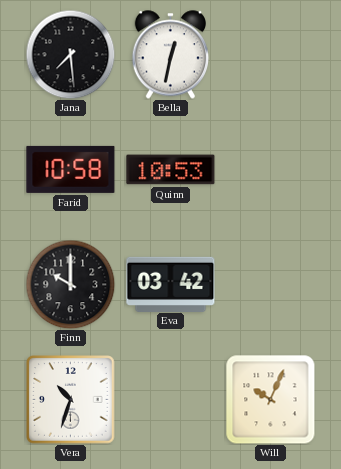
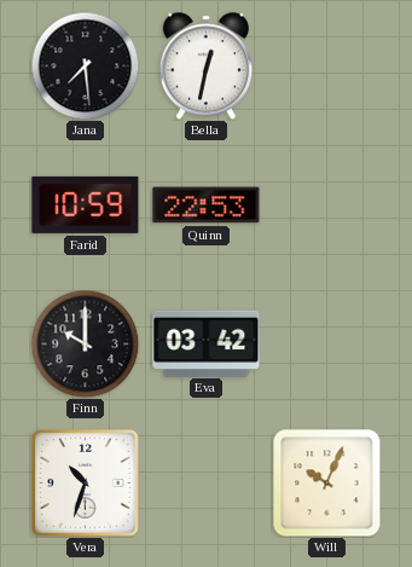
Farid: 10:58 -> 10:59 (86, 204)
Quinn: 10:53 -> 22:53 (207, 206)
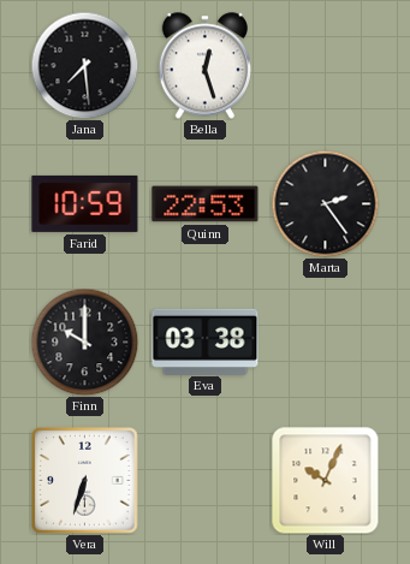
Bella: 12:32 -> 12:27 (204, 66)
Marta: none -> 2:24 (325, 203)
Eva: 03:42 -> 03:38 (206, 342)
Vera: 10:33 -> 6:33 (85, 481)
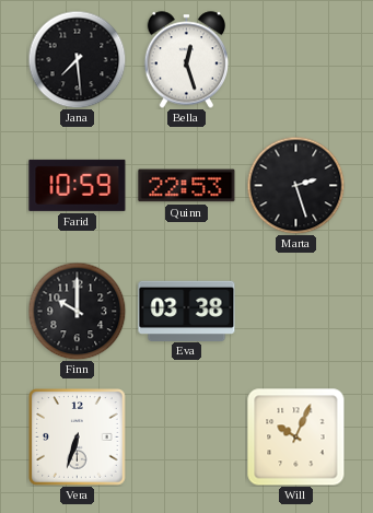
Marta: 2:24 -> 2:27 (295, 185)
